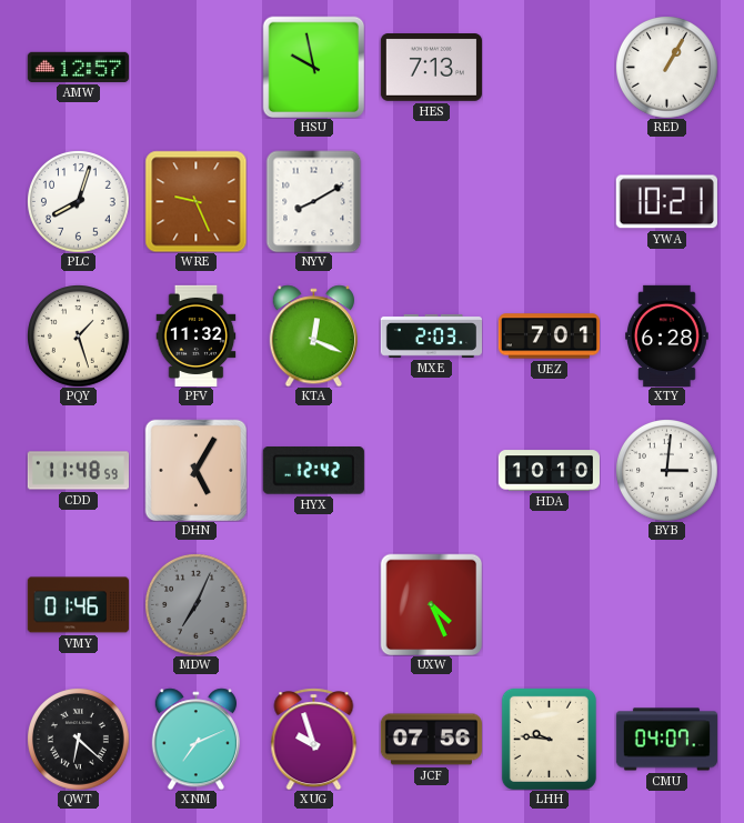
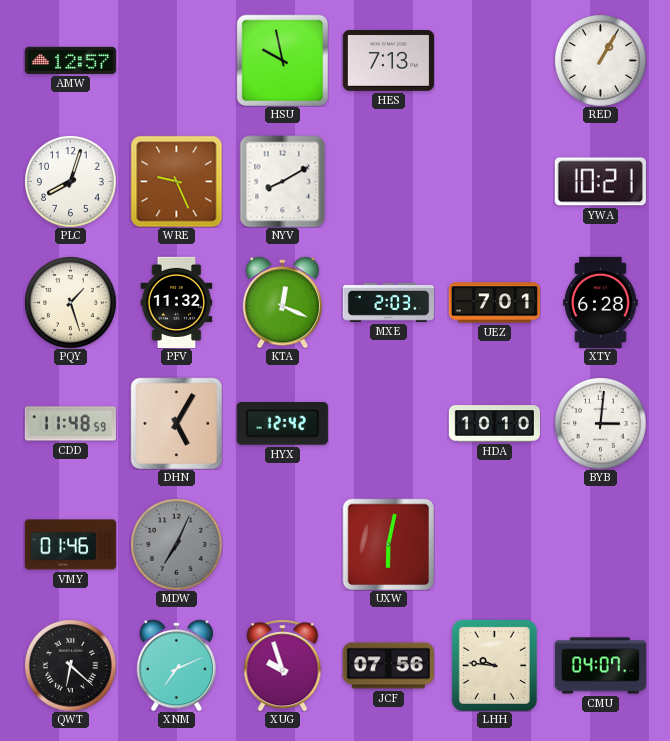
UXW: 4:26 -> 6:02 (388, 544)
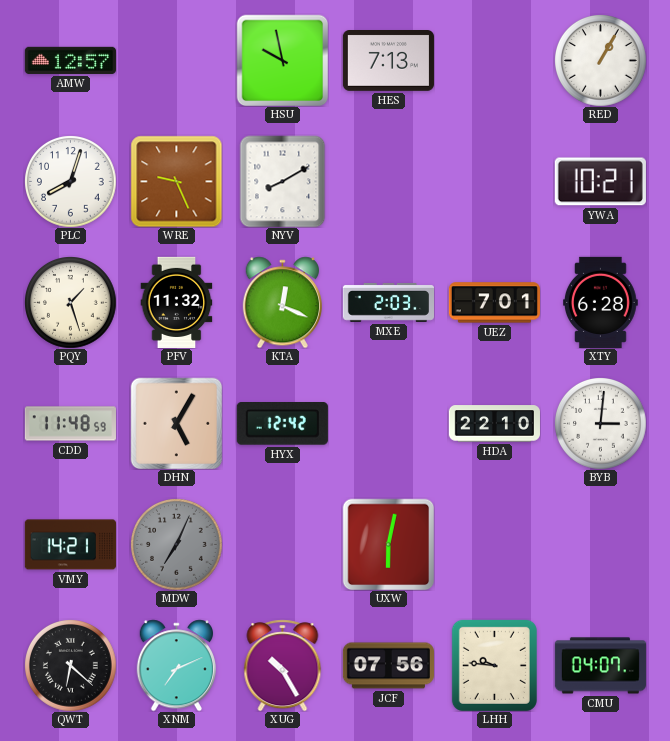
HDA: 10:10 -> 22:10 (494, 424)
VMY: 01:46 -> 14:21 (70, 545)
XUG: 9:57 -> 10:25 (283, 665)
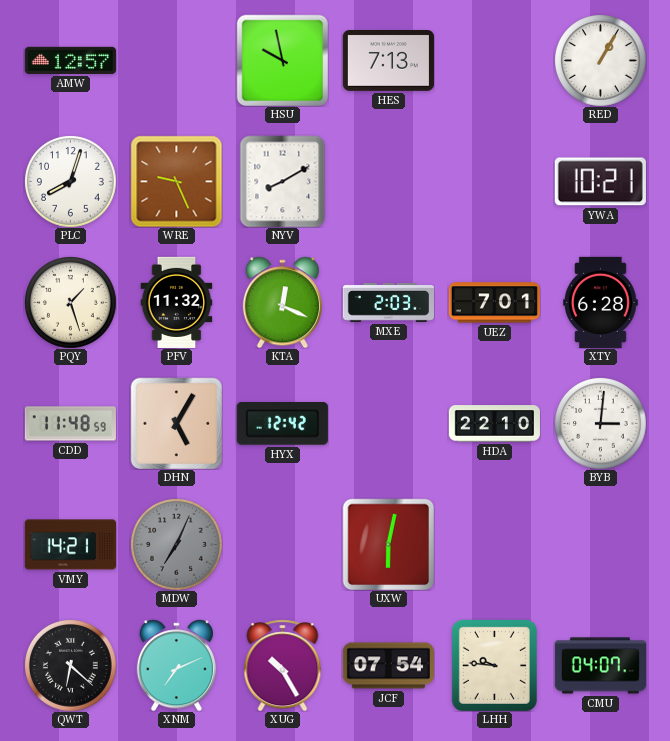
JCF: 07:56 -> 07:54 (388, 666)
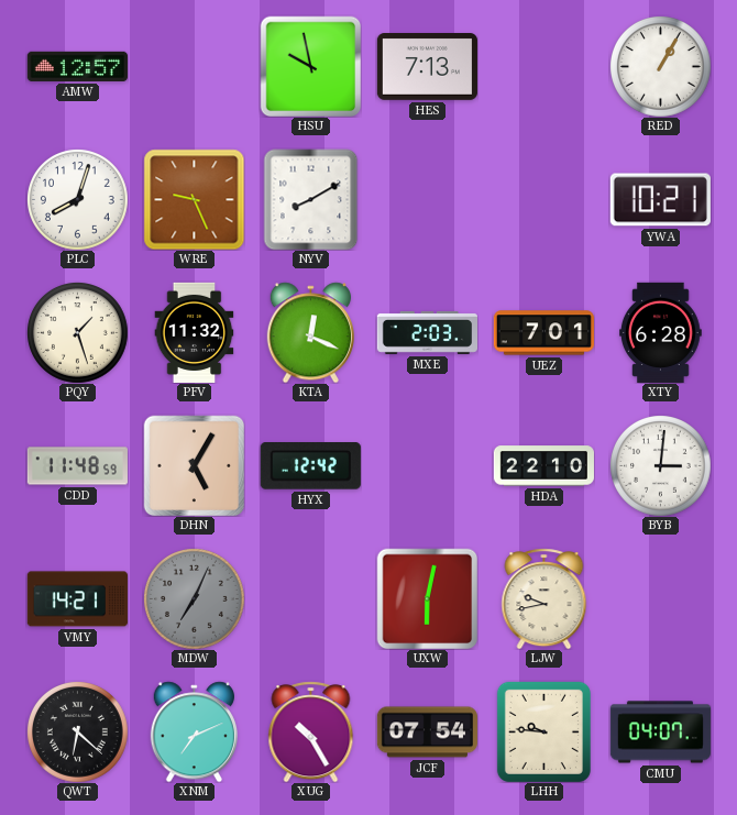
LJW: none -> 9:43 (544, 598)
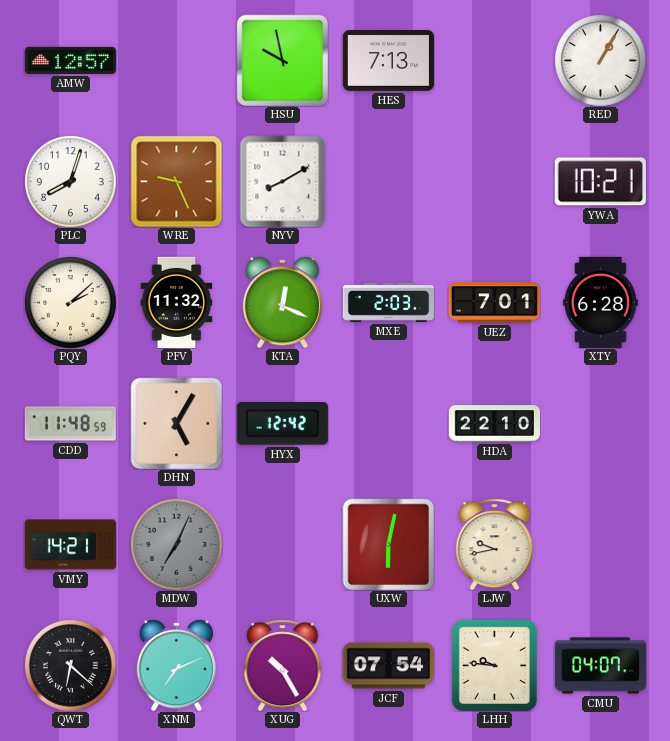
PQY: 1:27 -> 2:08 (71, 303)
BYB: 3:01 -> none (661, 466)
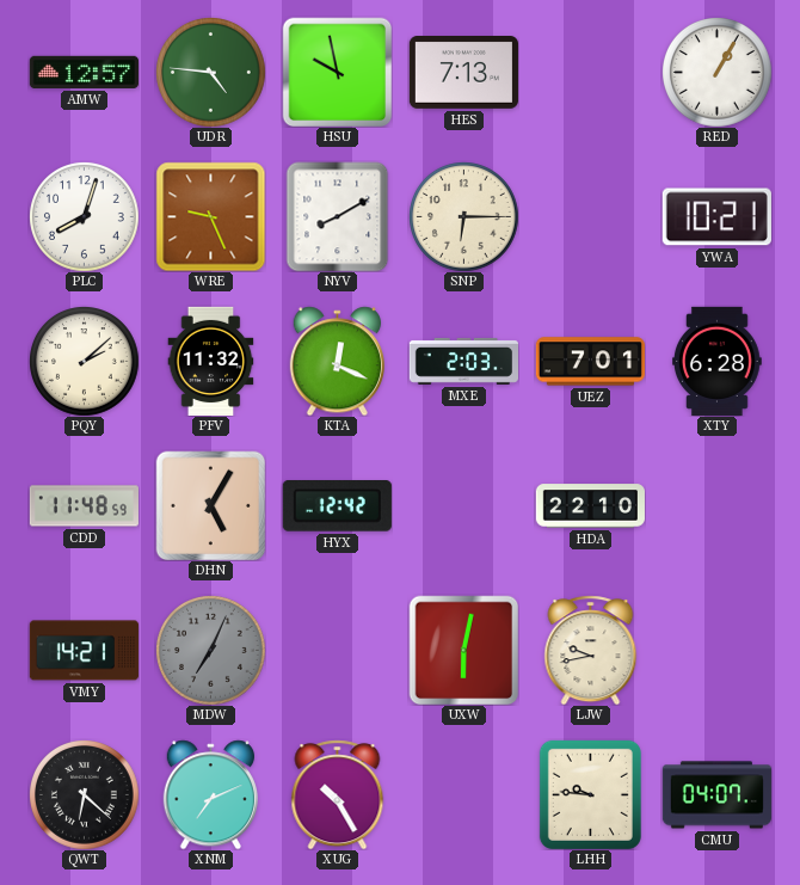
UDR: none -> 4:46 (211, 73)
SNP: none -> 6:15 (464, 217)
JCF: 07:54 -> none (388, 666)
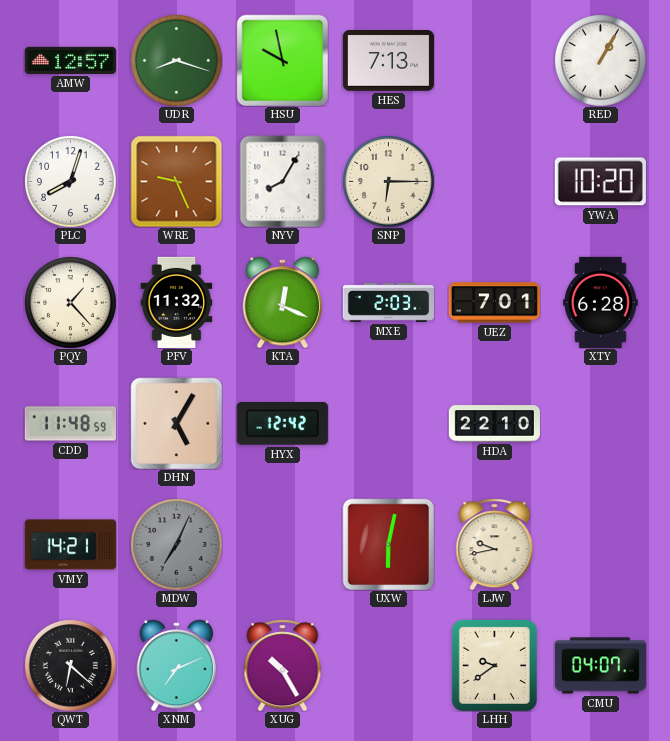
UDR: 4:46 -> 8:18 (177, 61)
NYV: 8:10 -> 8:05 (283, 181)
YWA: 10:21 -> 10:20 (600, 182)
PQY: 2:08 -> 1:23 (71, 303)
LHH: 9:46 -> 9:39 (494, 665)
